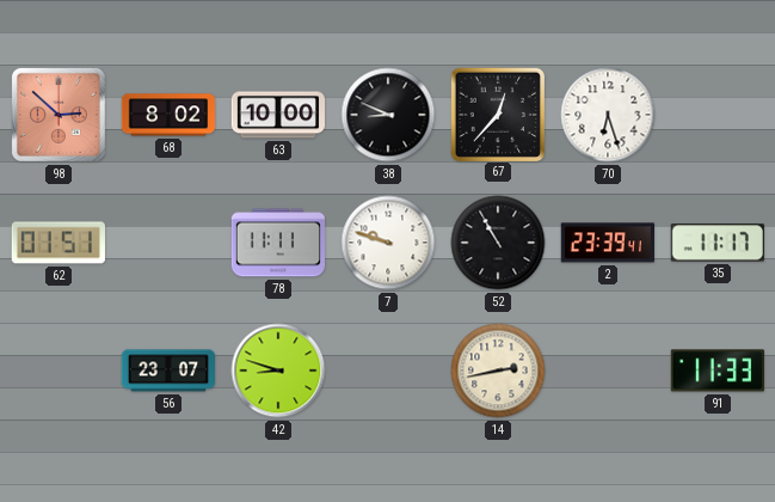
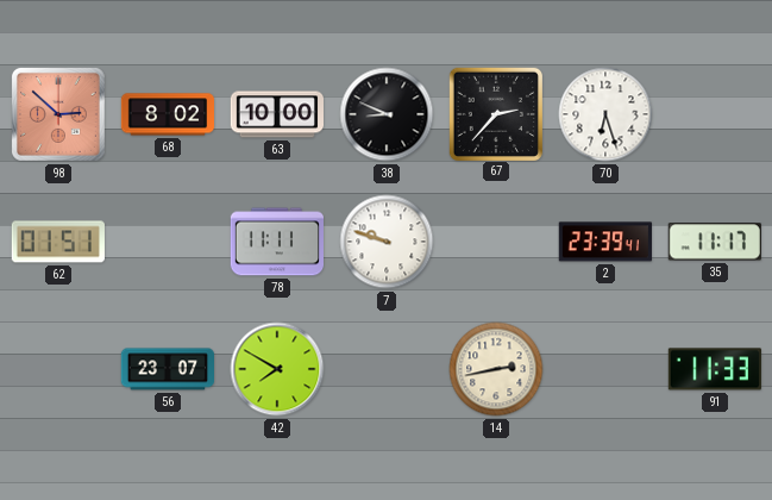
67: 12:37 -> 2:37 (495, 113)
52: 10:55 -> none (498, 243)
42: 8:48 -> 7:50 (277, 369)
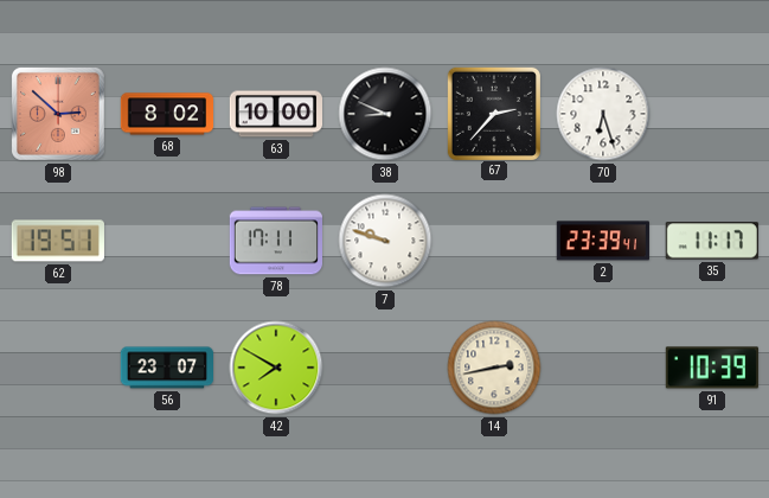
62: 01:51 -> 19:51 (58, 241)
78: 11:11 -> 17:11 (275, 241)
91: 11:33 -> 10:39 (712, 368)
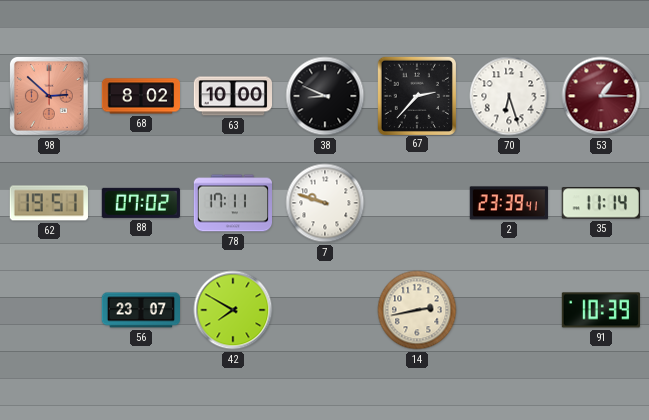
53: none -> 1:15 (601, 96)
88: none -> 07:02 (141, 203)
35: 11:17 -> 11:14 (601, 203)
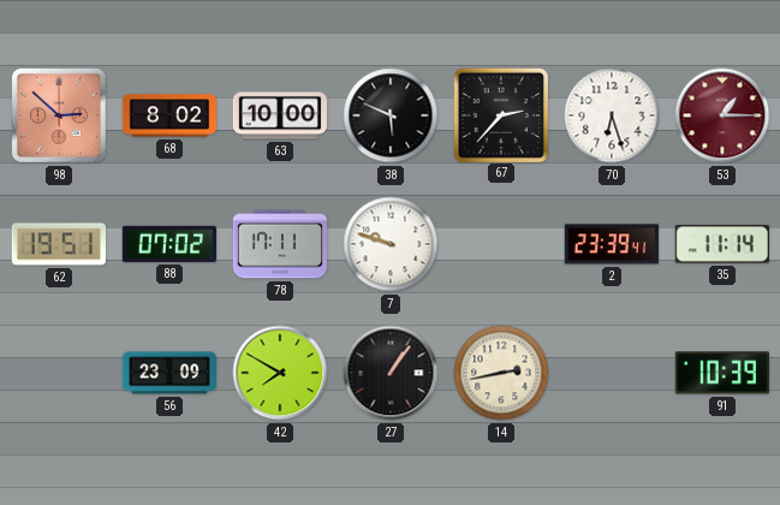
38: 8:49 -> 5:49 (391, 115)
56: 23:07 -> 23:09 (168, 373)
27: none -> 1:06 (391, 373)
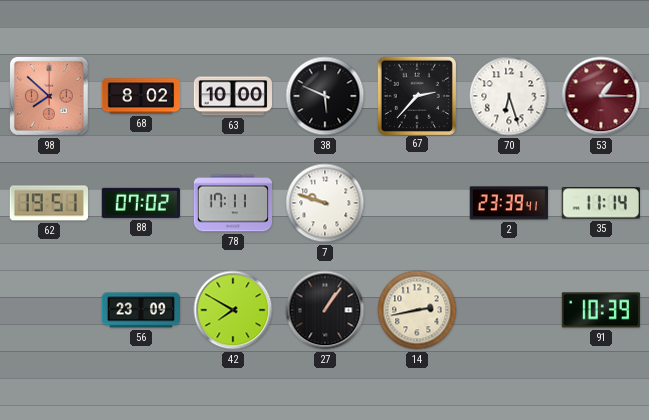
98: 2:52 -> 7:52 (49, 96)
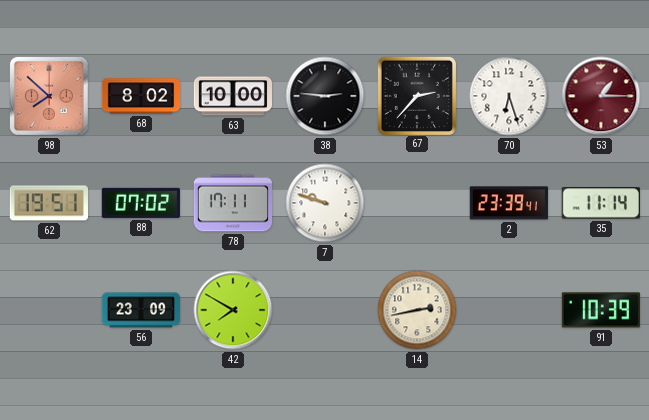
38: 5:49 -> 2:46 (325, 96)
27: 1:06 -> none (325, 310)
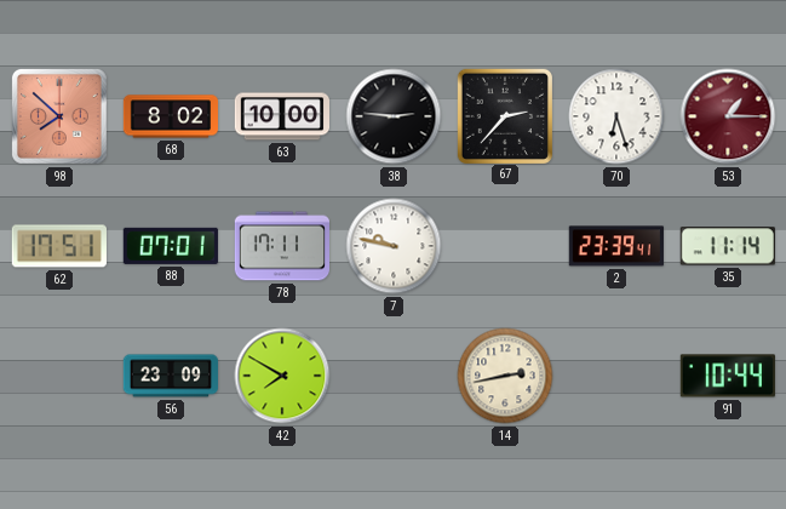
62: 19:51 -> 17:51 (59, 246)
88: 07:02 -> 07:01 (171, 246)
7: 9:48 -> 9:47 (394, 246)
91: 10:39 -> 10:44 (728, 376)
